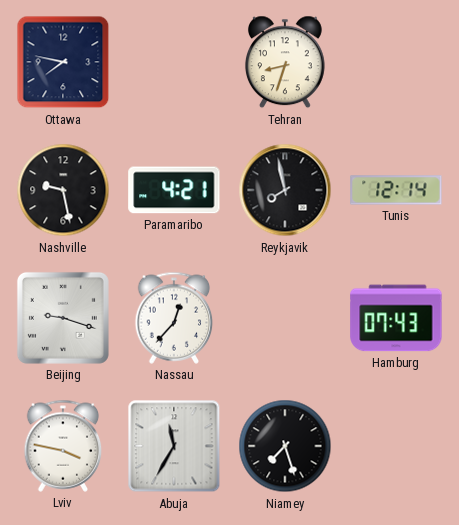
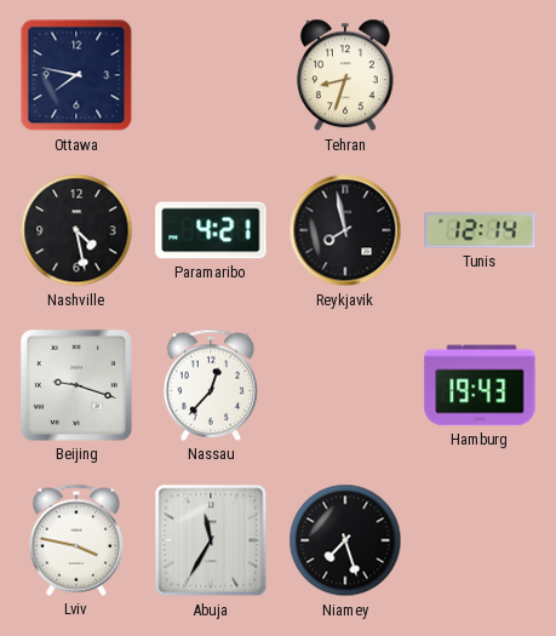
Nashville: 9:28 -> 4:28 (76, 230)
Hamburg: 07:43 -> 19:43 (480, 385)
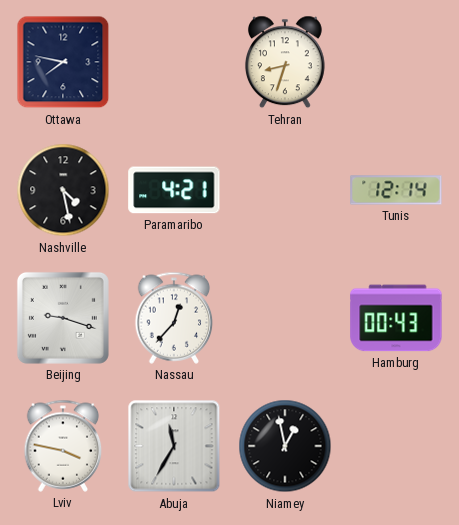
Reykjavik: 7:58 -> none (345, 230)
Hamburg: 19:43 -> 00:43 (396, 318)
Niamey: 7:27 -> 12:58 (285, 446)
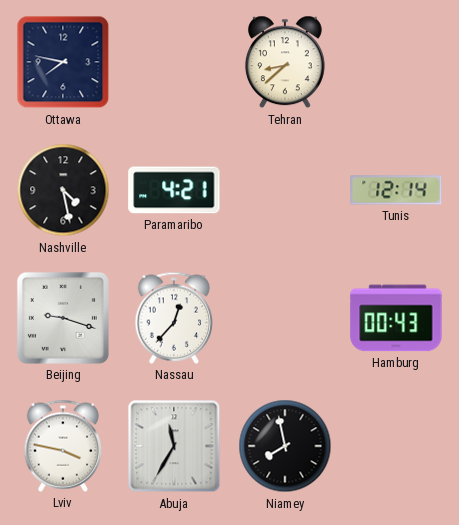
Tehran: 8:33 -> 8:38 (285, 62)
Niamey: 12:58 -> 7:58 (285, 446)
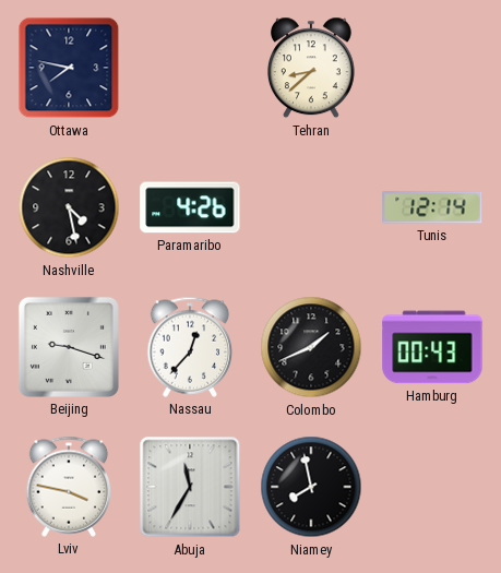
Paramaribo: 4:21 -> 4:26 (190, 207)
Colombo: none -> 1:41 (311, 347)
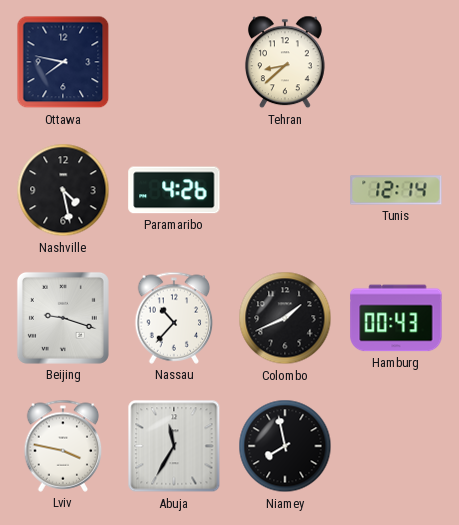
Nassau: 12:37 -> 10:37 (174, 318)
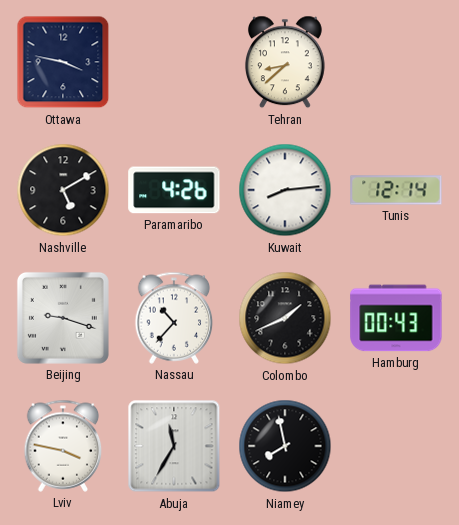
Ottawa: 7:47 -> 3:47 (63, 62)
Nashville: 4:28 -> 5:10 (63, 190)
Kuwait: none -> 8:14 (285, 190)
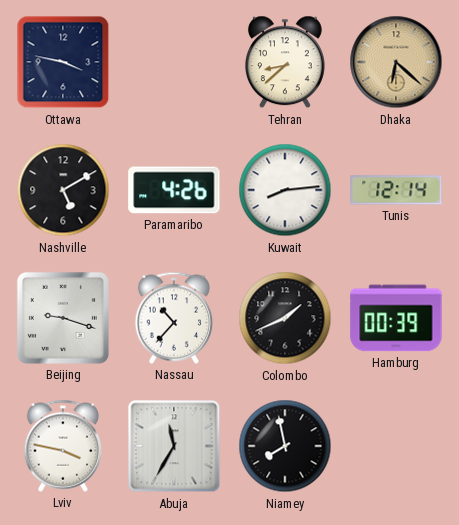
Dhaka: none -> 6:22 (396, 62)
Hamburg: 00:43 -> 00:39 (396, 318)
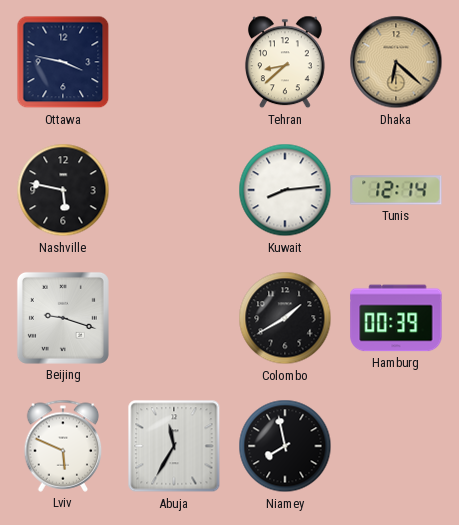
Nashville: 5:10 -> 5:47 (63, 190)
Paramaribo: 4:26 -> none (174, 190)
Nassau: 10:37 -> none (174, 318)
Colombo: 1:41 -> 1:40 (285, 318)
Lviv: 3:47 -> 5:49 (63, 446)
